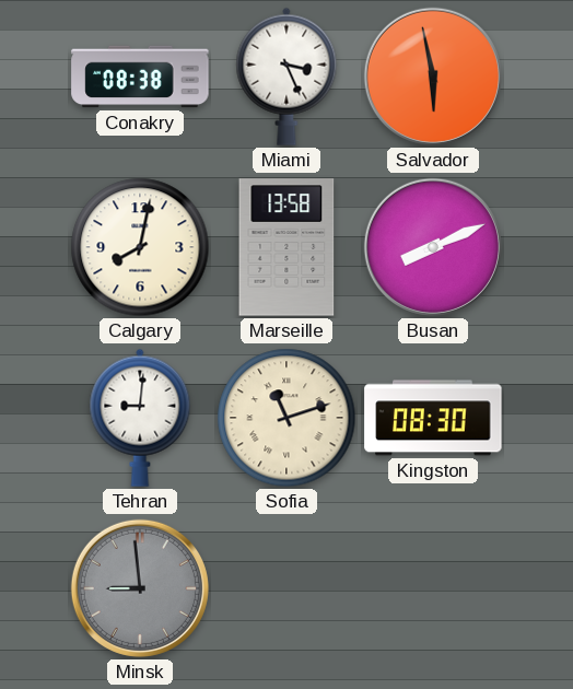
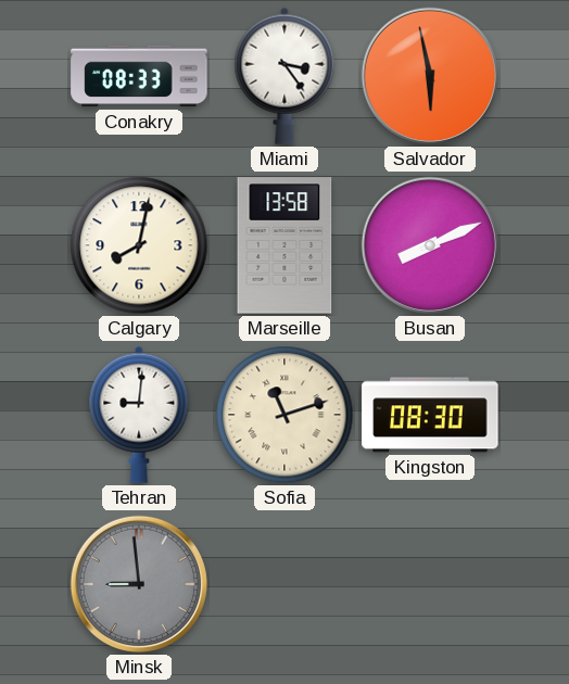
Conakry: 08:38 -> 08:33 (139, 76)
Miami: 3:26 -> 3:24 (284, 76)
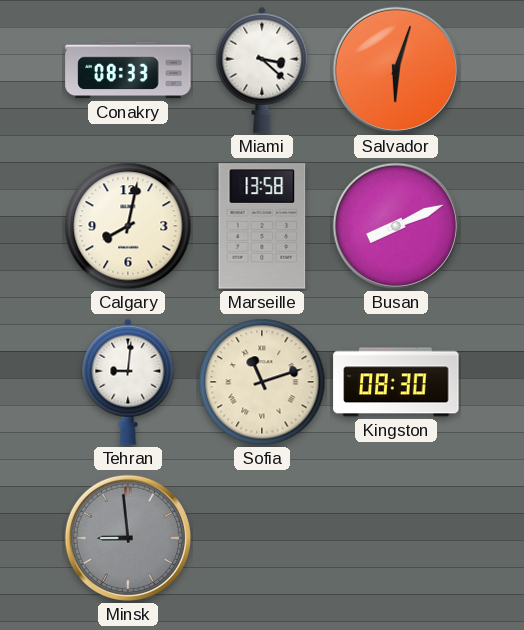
Miami: 3:24 -> 3:22 (262, 70)
Salvador: 5:58 -> 6:03 (396, 70)
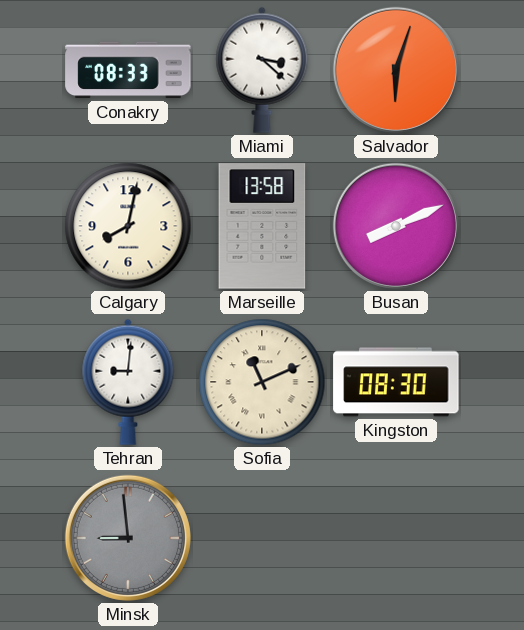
Sofia: 11:12 -> 11:11 (262, 382)
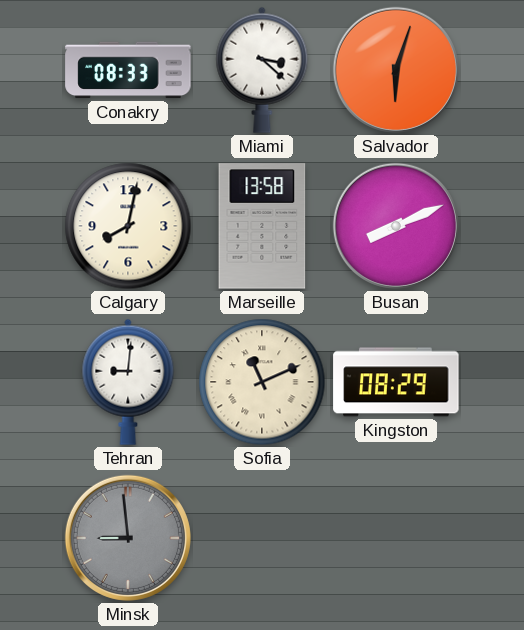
Kingston: 08:30 -> 08:29 (396, 382)
